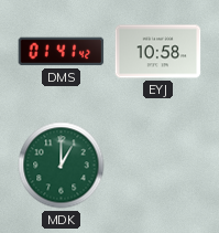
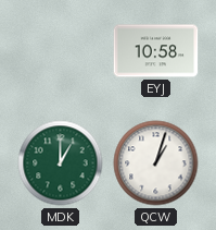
DMS: 01:41 -> none (62, 52)
QCW: none -> 1:03 (156, 164)
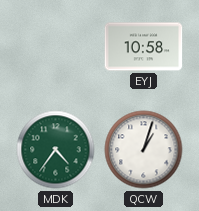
MDK: 1:00 -> 4:36 (56, 150)
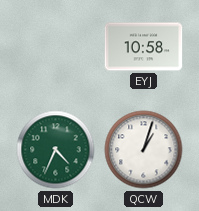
MDK: 4:36 -> 4:34 (56, 150)
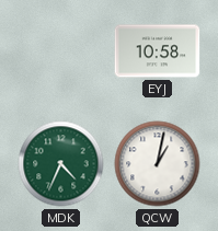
QCW: 1:03 -> 1:02 (158, 164)
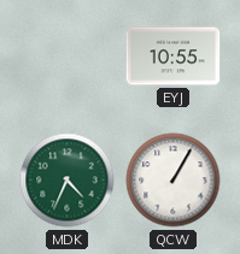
EYJ: 10:58 -> 10:55 (174, 57)
QCW: 1:02 -> 1:05 (174, 181)
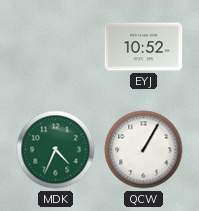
EYJ: 10:55 -> 10:52 (144, 47)
